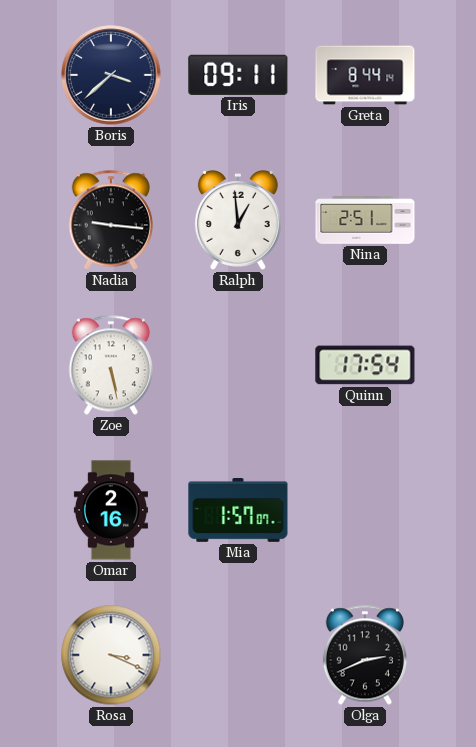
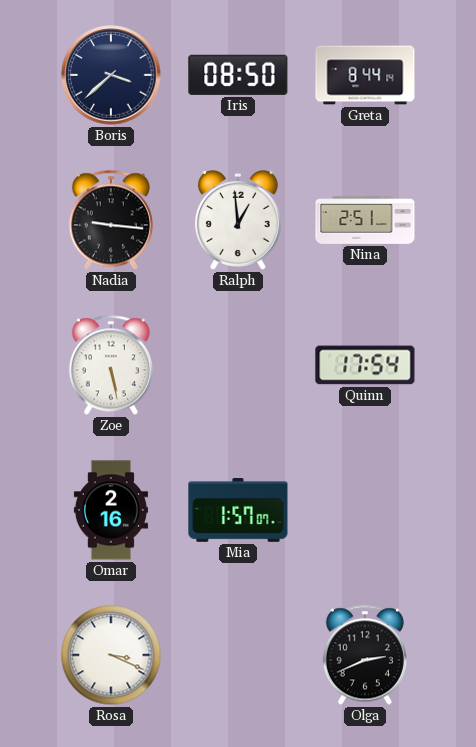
Iris: 09:11 -> 08:50 (238, 75)
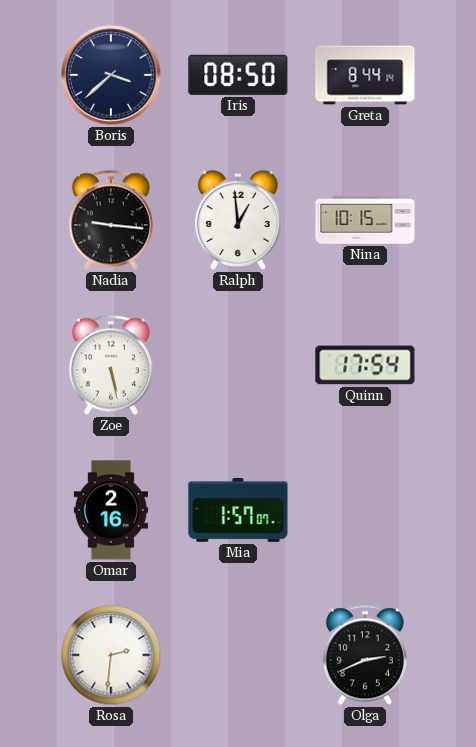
Nina: 2:51 -> 10:15 (365, 220)
Rosa: 3:19 -> 2:31 (111, 655)
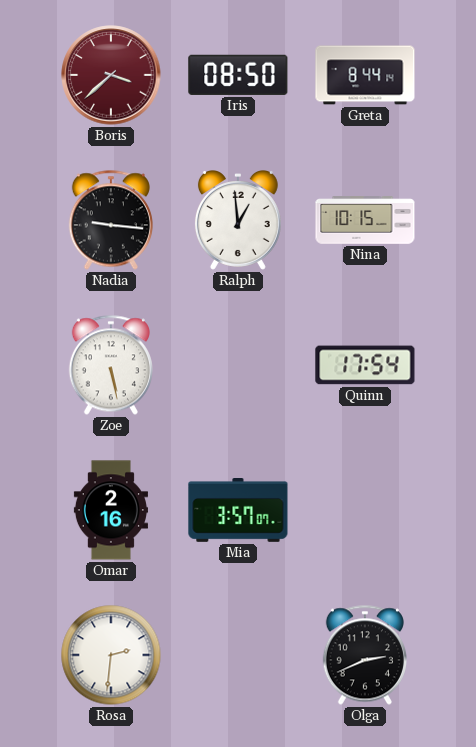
Boris dial: navy -> burgundy (111, 75)
Mia: 1:57 -> 3:57 (238, 511)
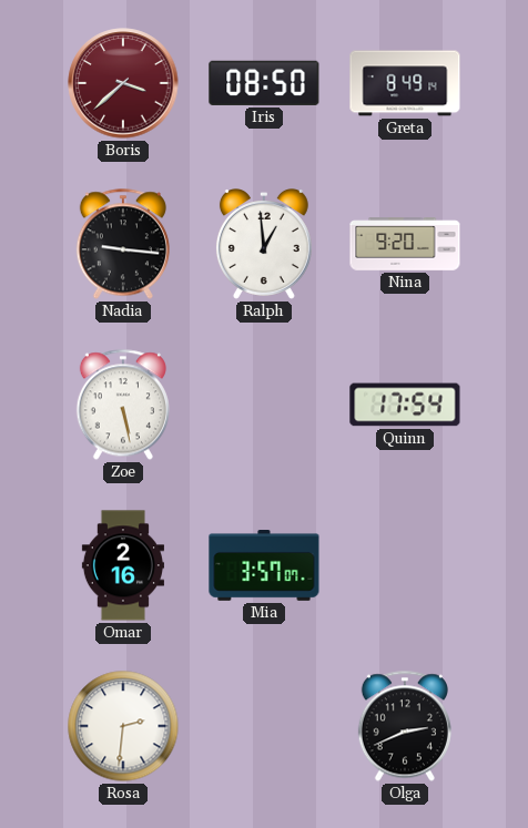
Greta: 8:44 -> 8:49 (405, 83)
Nina: 10:15 -> 9:20 (405, 244)
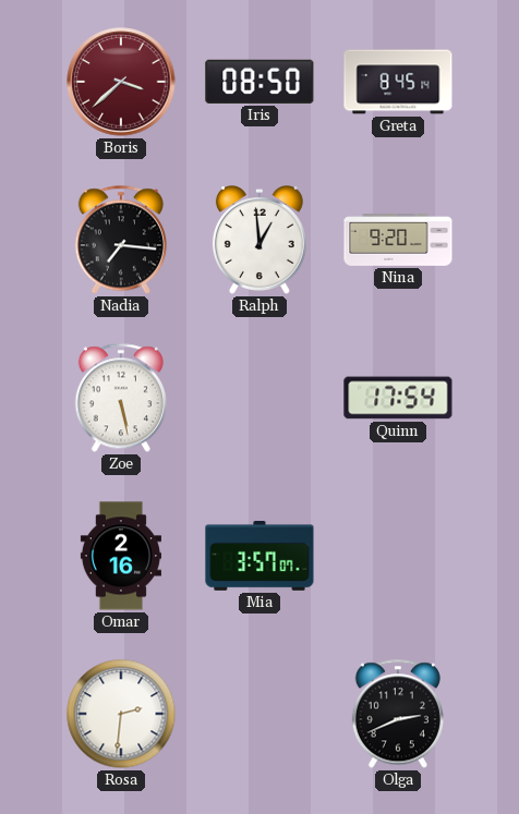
Greta: 8:49 -> 8:45 (398, 82)
Nadia: 9:16 -> 7:16 (121, 240)
